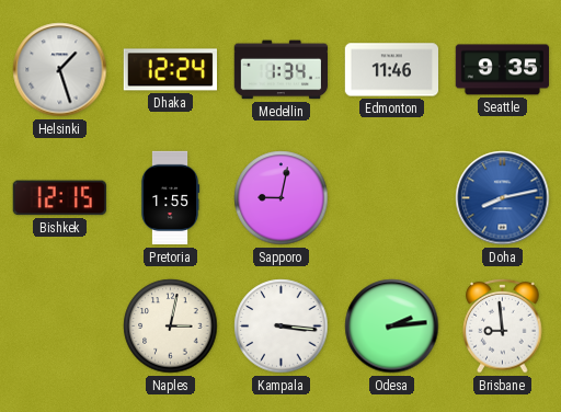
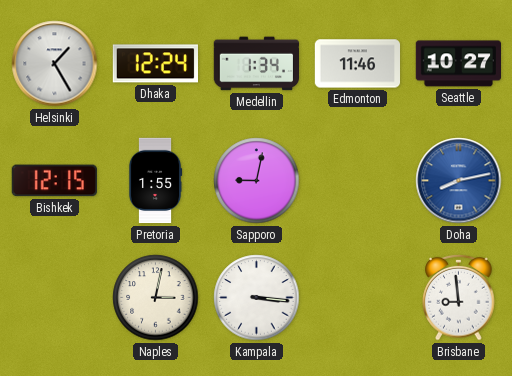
Helsinki: 1:27 -> 1:25 (55, 64)
Seattle: 9:35 -> 10:27 (458, 64)
Odesa: 2:14 -> none (392, 327)
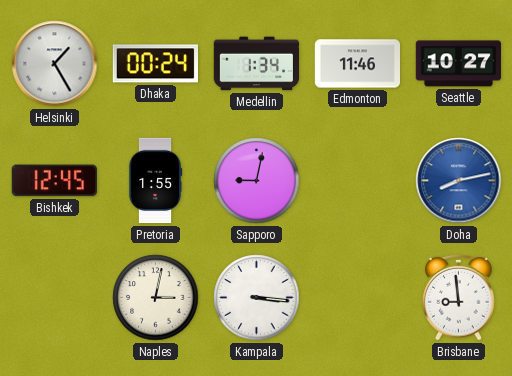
Dhaka: 12:24 -> 00:24 (155, 64)
Bishkek: 12:15 -> 12:45 (54, 181)
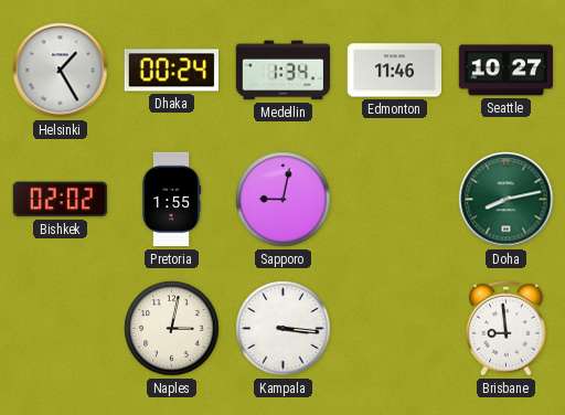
Bishkek: 12:45 -> 02:02 (60, 200)
Doha dial: blue -> green (507, 200)
